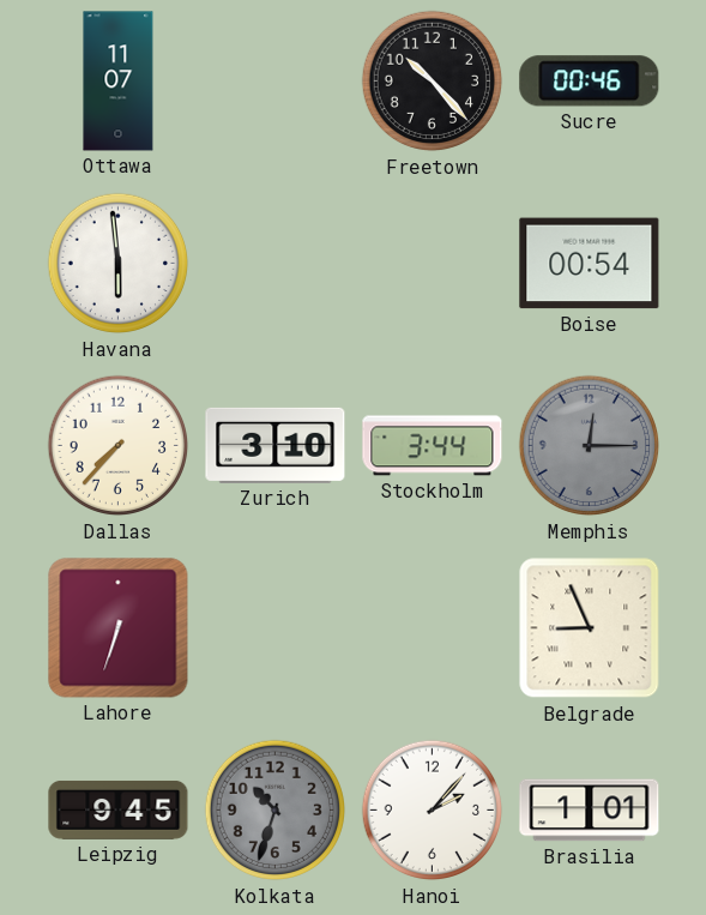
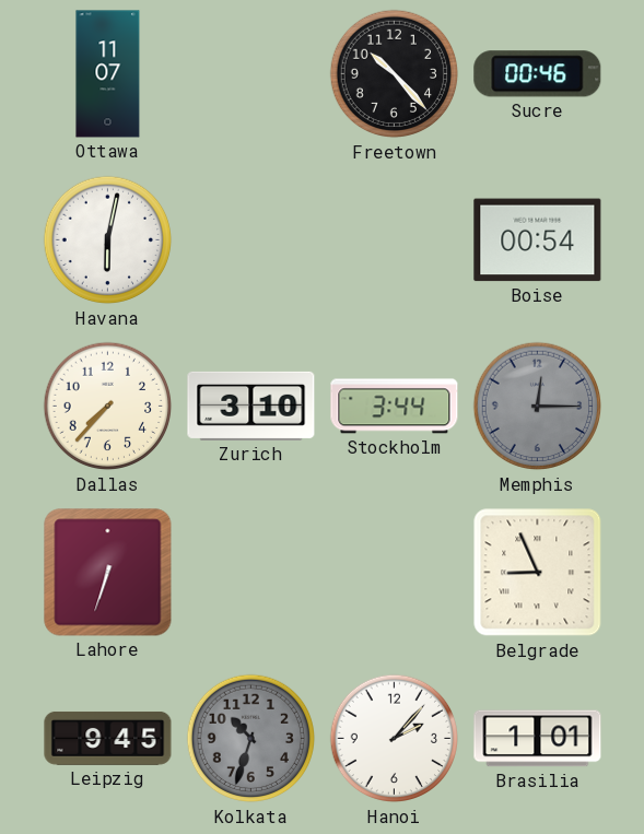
Havana: 5:59 -> 6:02 (108, 240)
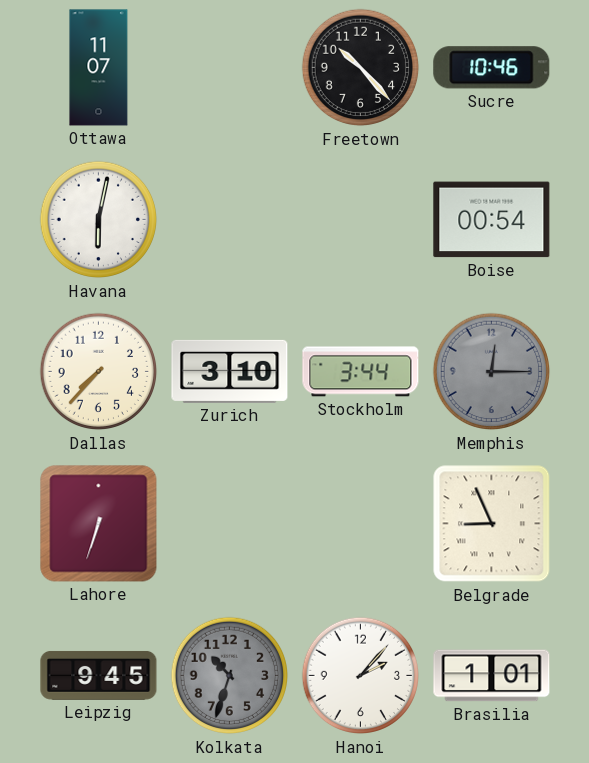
Sucre: 00:46 -> 10:46 (492, 68)
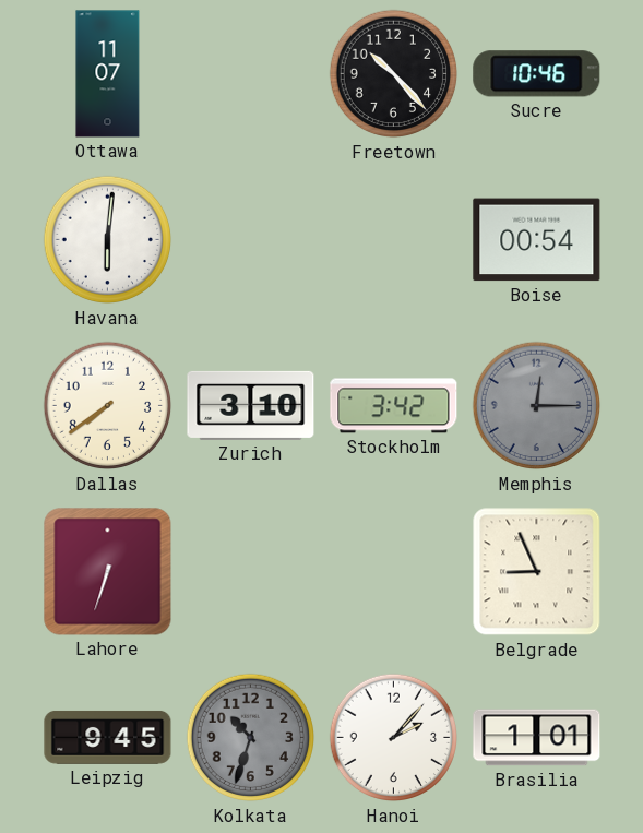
Havana: 6:02 -> 6:01 (108, 240)
Dallas: 7:37 -> 7:39 (108, 406)
Stockholm: 3:44 -> 3:42 (394, 406)
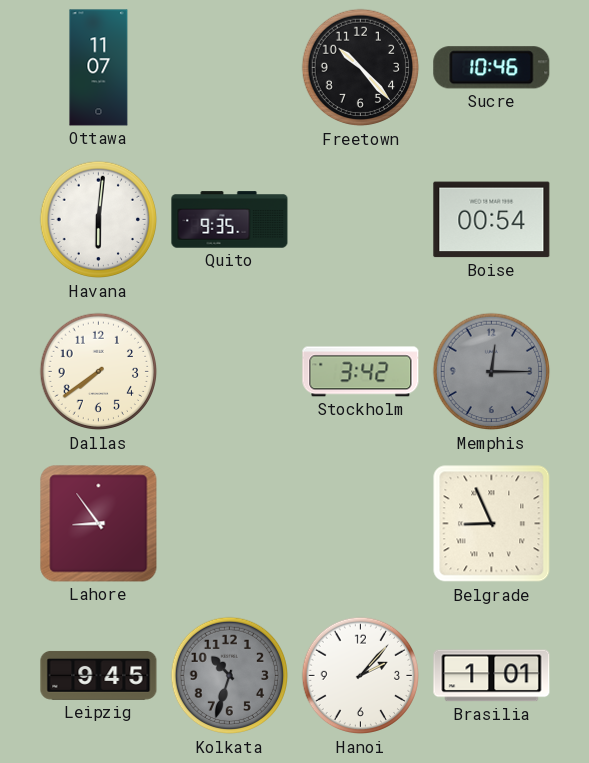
Quito: none -> 9:35 (230, 220)
Zurich: 3:10 -> none (251, 405)
Lahore: 6:33 -> 8:54 (99, 524)
